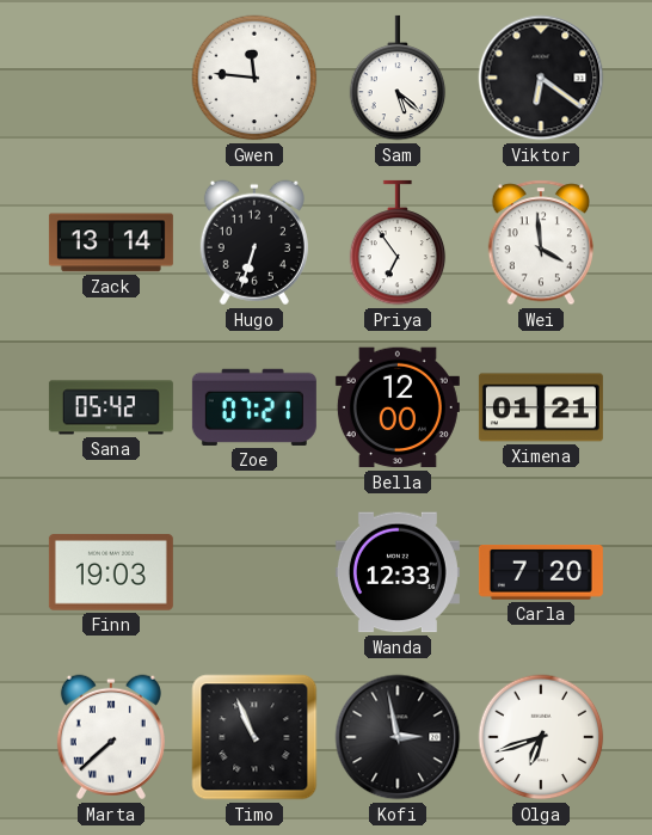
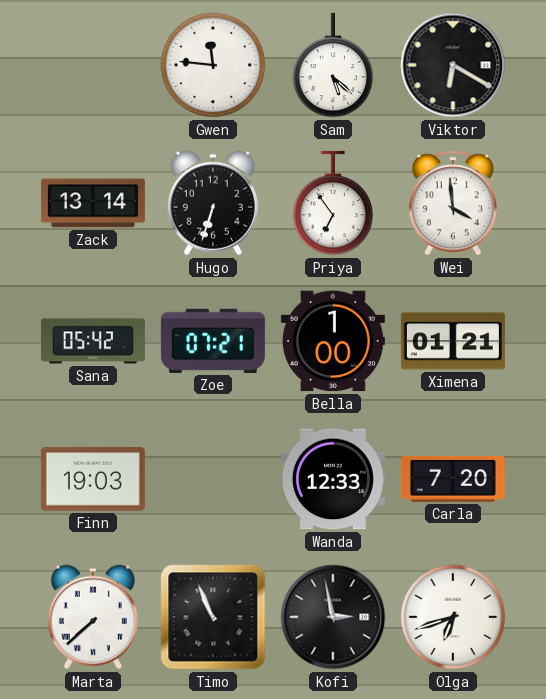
Viktor: 6:21 -> 6:20 (453, 65)
Bella: 12:00 -> 1:00 (333, 341)
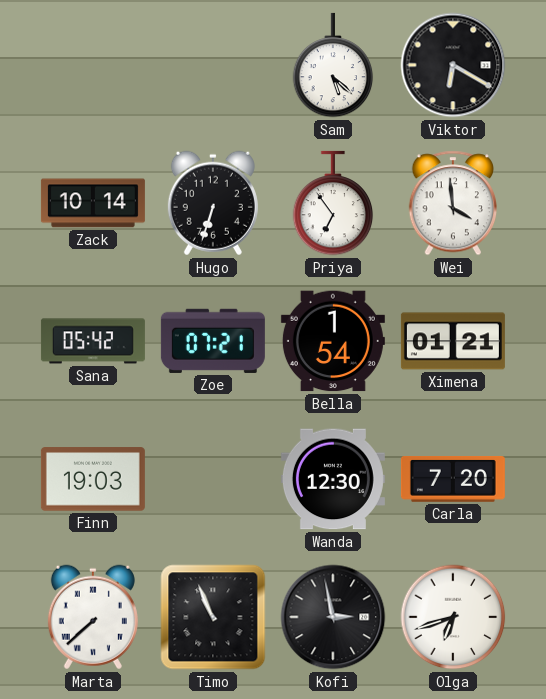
Gwen: 11:46 -> none (213, 65)
Zack: 13:14 -> 10:14 (93, 203)
Bella: 1:00 -> 1:54 (333, 341)
Wanda: 12:33 -> 12:30 (333, 479)
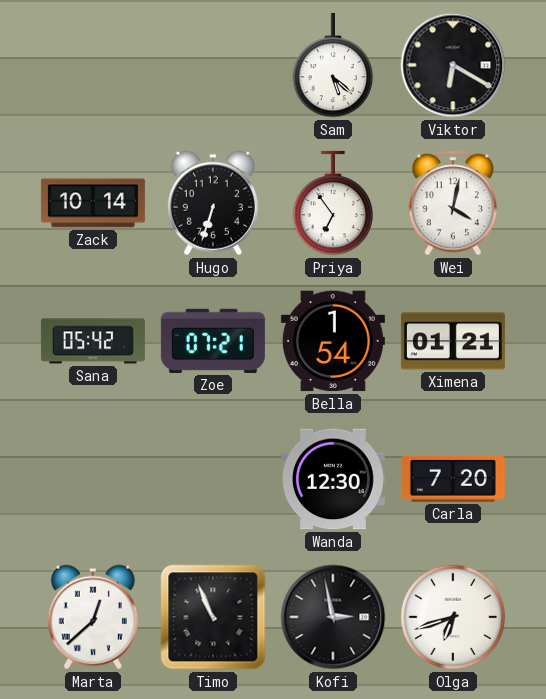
Wei: 3:59 -> 4:02 (452, 203)
Finn: 19:03 -> none (93, 479)
Marta: 7:38 -> 12:38 (93, 617)
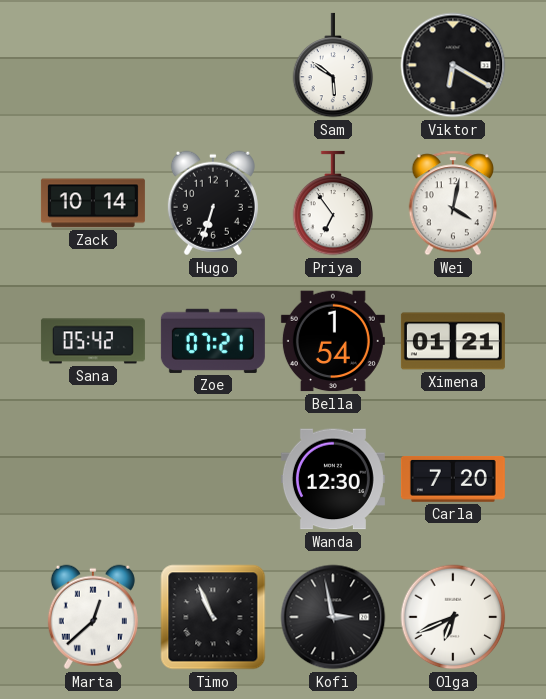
Sam: 5:22 -> 5:51 (333, 65)
Olga: 6:42 -> 6:41 (453, 617)
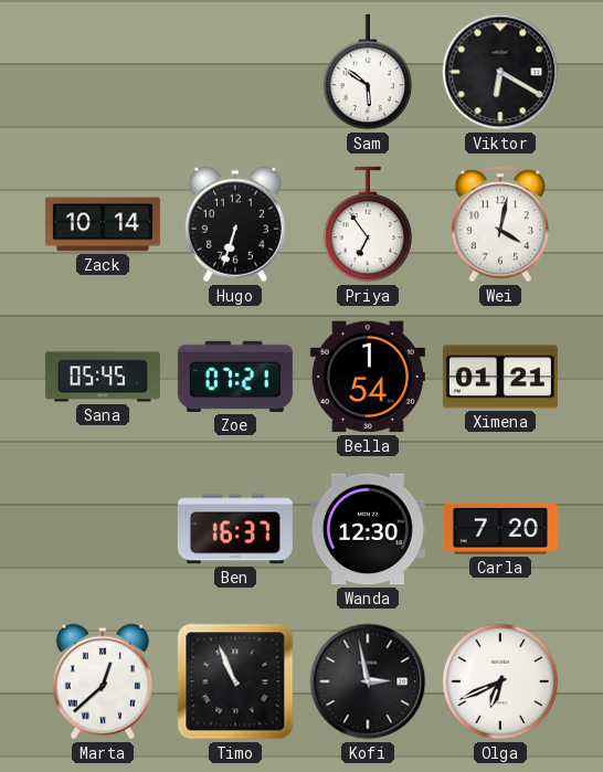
Sana: 05:42 -> 05:45 (103, 377)
Ben: none -> 16:37 (235, 529)
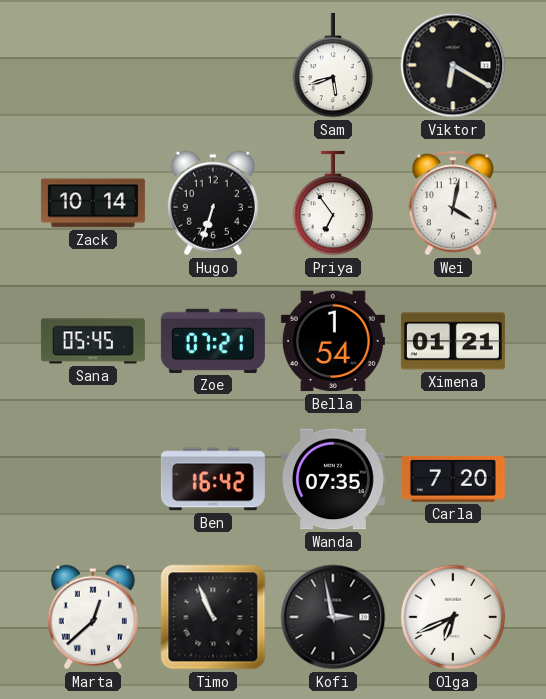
Sam: 5:51 -> 5:42 (333, 65)
Ben: 16:37 -> 16:42 (213, 479)
Wanda: 12:30 -> 07:35 (333, 479)
